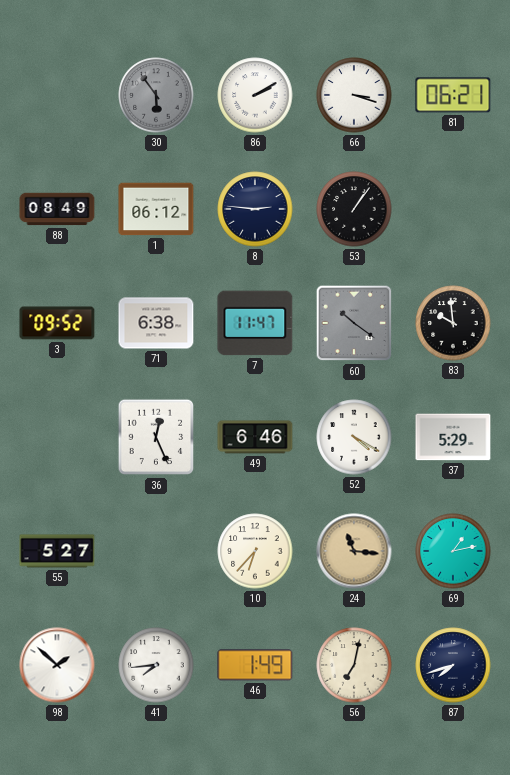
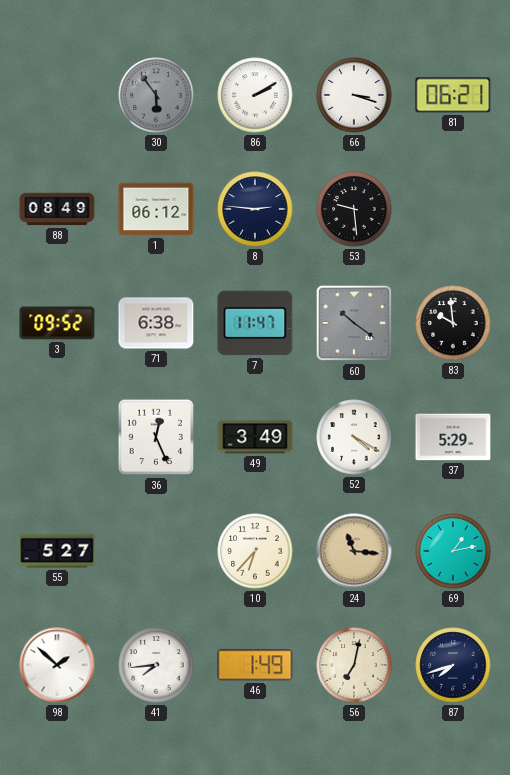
53: 1:06 -> 9:29 (354, 209)
49: 6:46 -> 3:49 (255, 437)
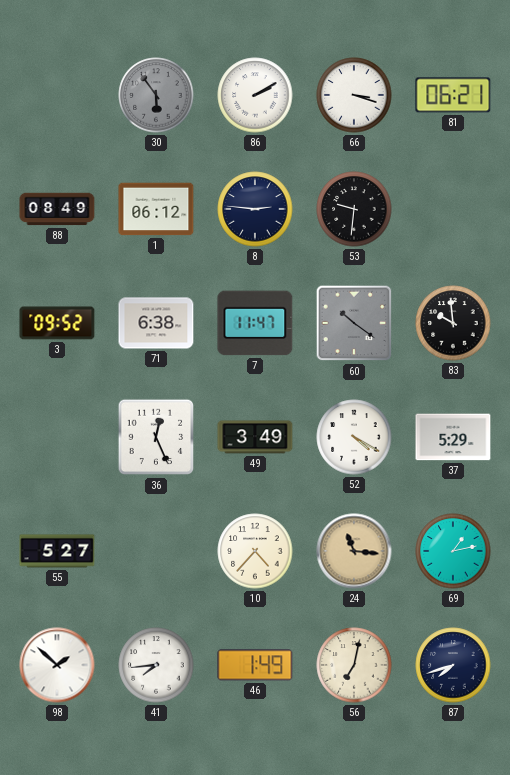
53: 9:29 -> 9:31 (354, 209)
10: 6:37 -> 4:37 (255, 551)
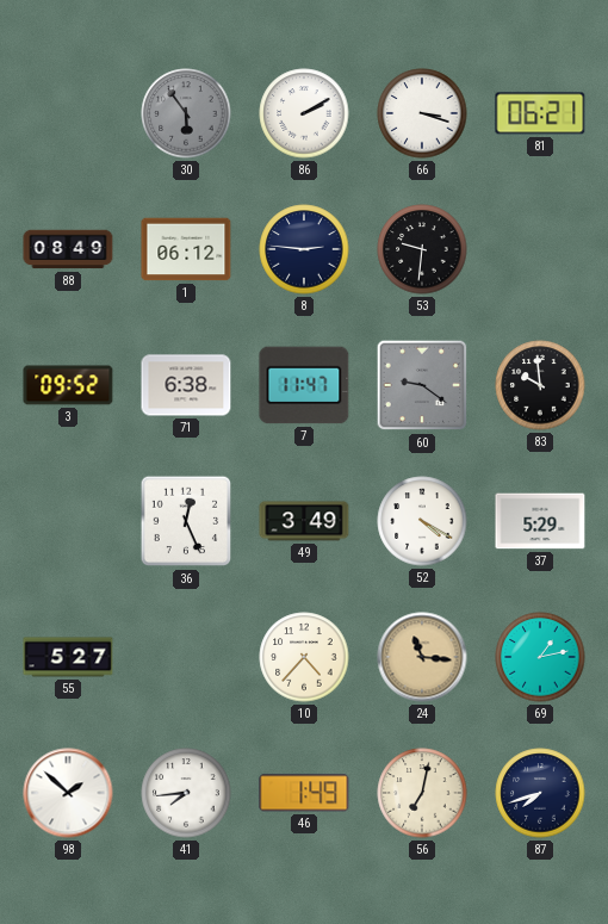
60: 10:21 -> 9:21 (422, 385)
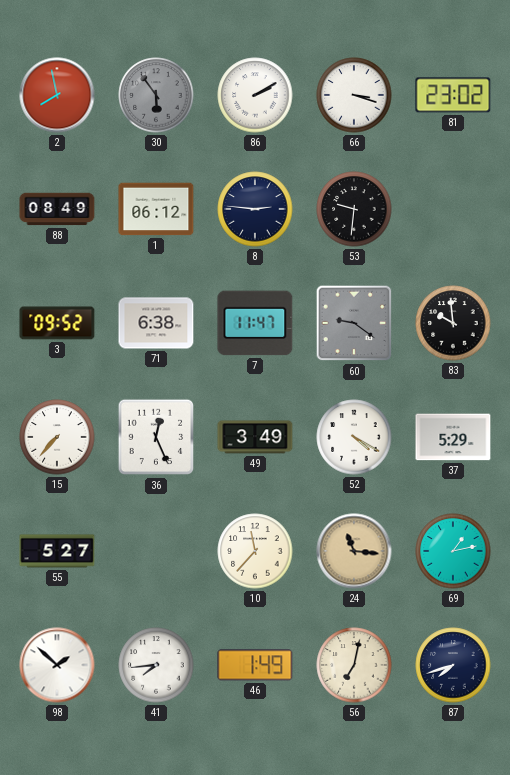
2: none -> 7:58 (57, 95)
81: 06:21 -> 23:02 (453, 95)
15: none -> 7:37 (57, 437)
10: 4:37 -> 11:37 (255, 551)
